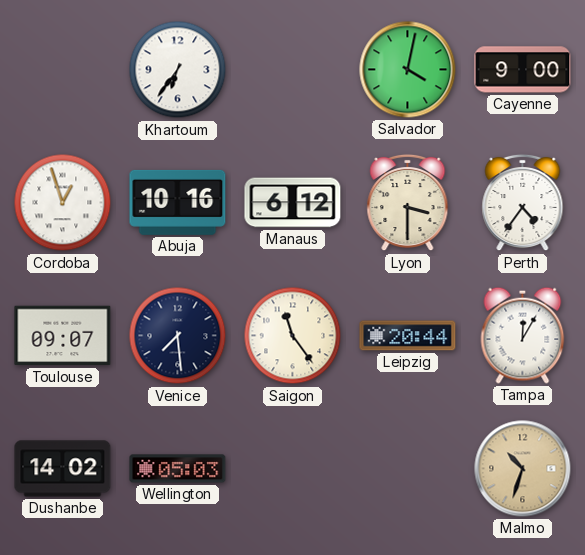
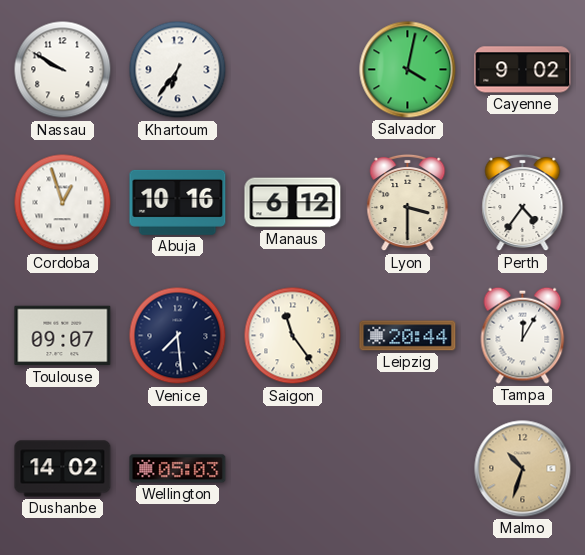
Nassau: none -> 9:50 (63, 70)
Cayenne: 9:00 -> 9:02 (523, 70)
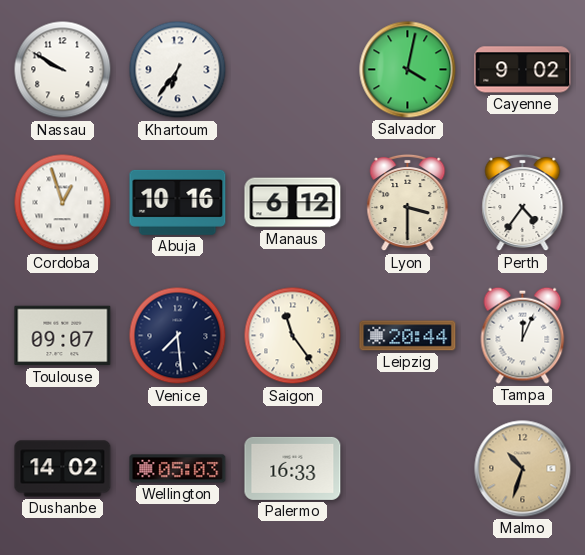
Tampa: 12:05 -> 12:04 (523, 335)
Palermo: none -> 16:33 (293, 468)
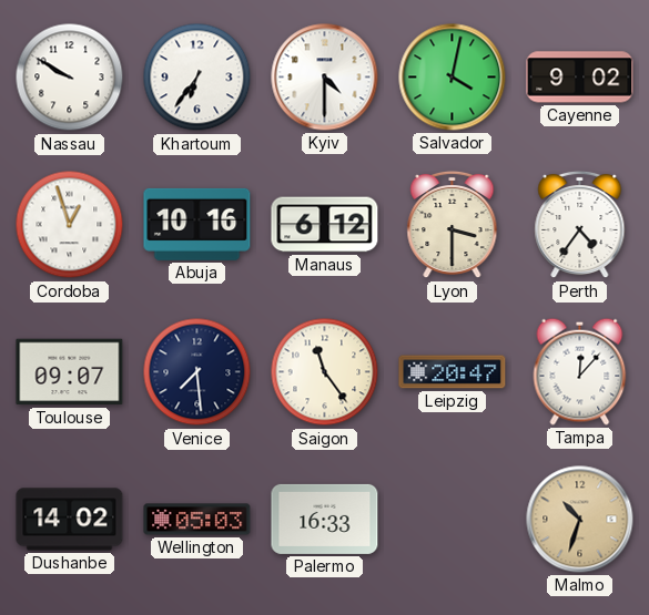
Kyiv: none -> 4:30 (325, 78)
Leipzig: 20:44 -> 20:47 (453, 372)
Tampa: 12:04 -> 12:07 (580, 371)
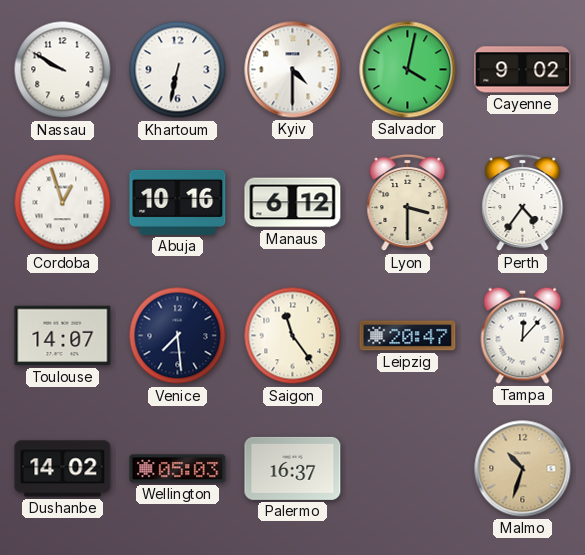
Khartoum: 6:36 -> 6:32 (178, 70)
Toulouse: 09:07 -> 14:07 (63, 336)
Palermo: 16:33 -> 16:37 (293, 468)
